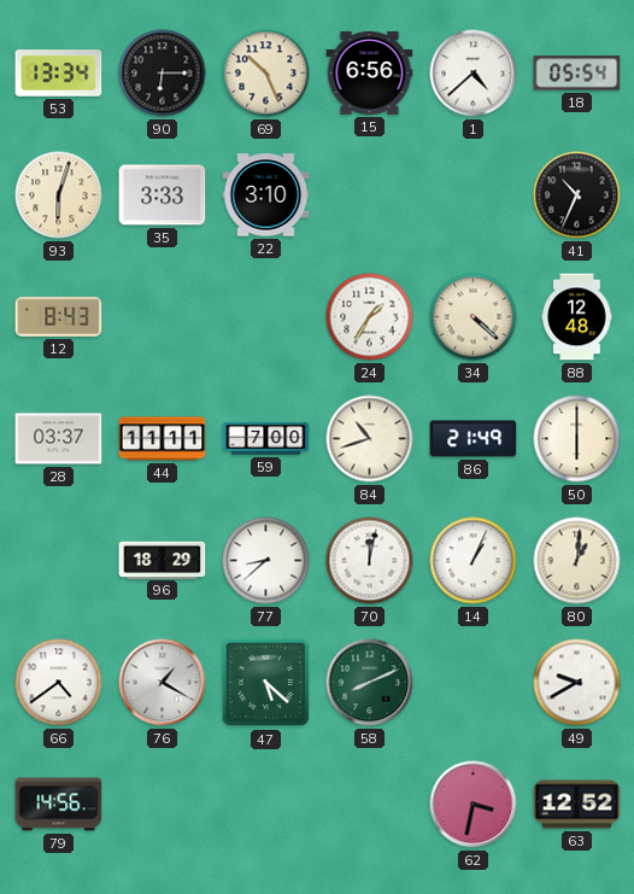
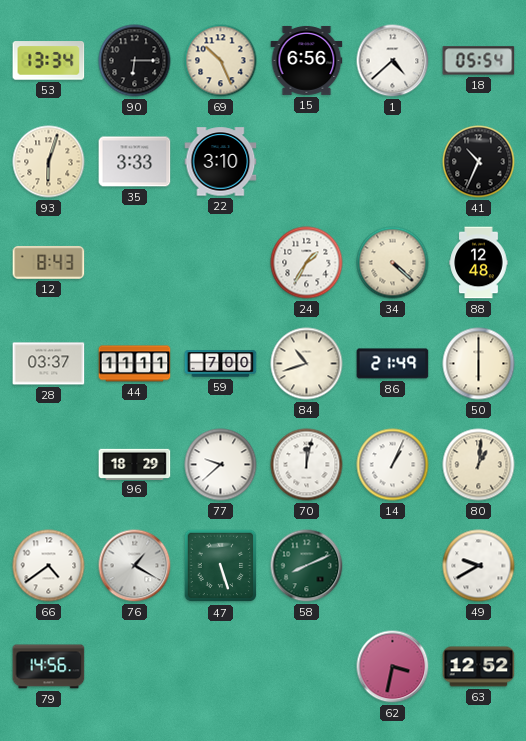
77: 8:38 -> 9:38 (221, 465)
47: 5:22 -> 5:27 (221, 566)
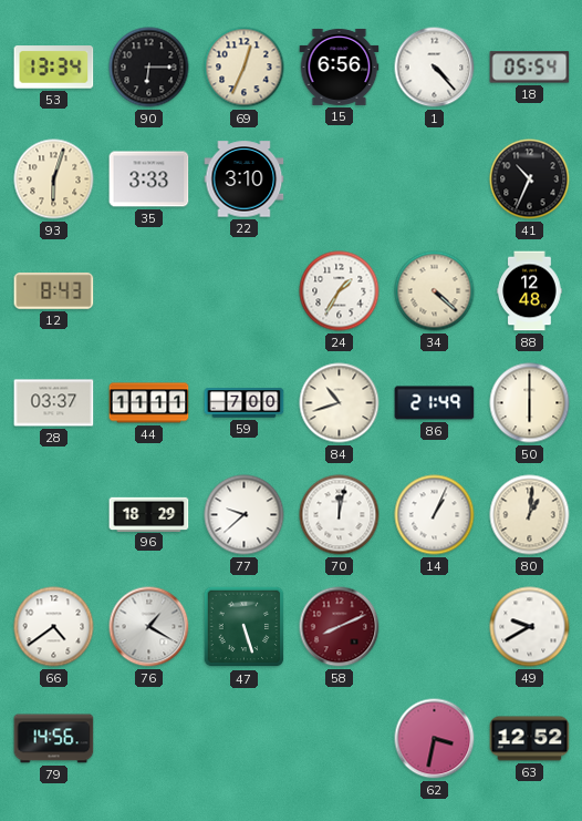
69: 10:26 -> 12:34 (245, 68)
1: 4:38 -> 4:23 (435, 68)
58 dial: green -> burgundy (340, 627)
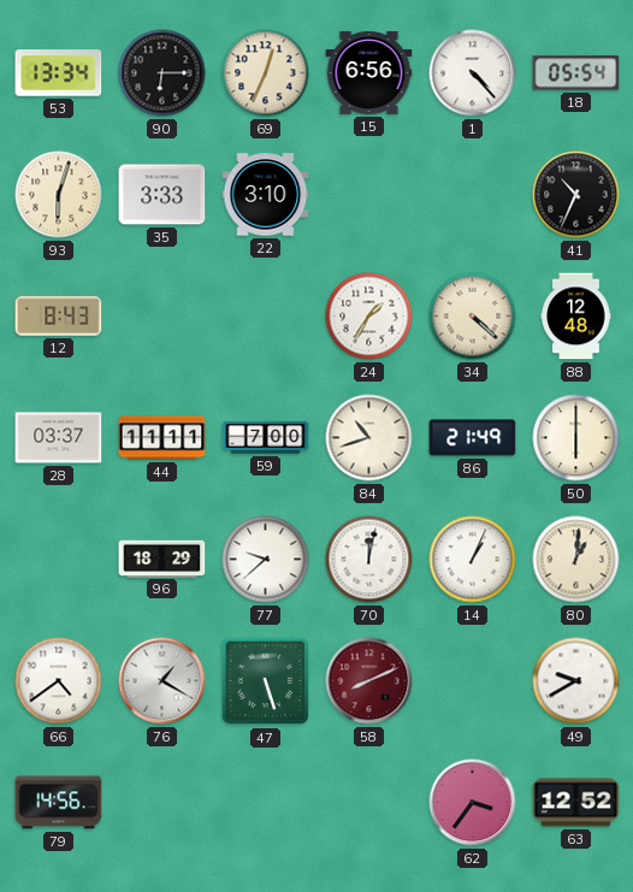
62: 3:32 -> 3:36 (473, 803)
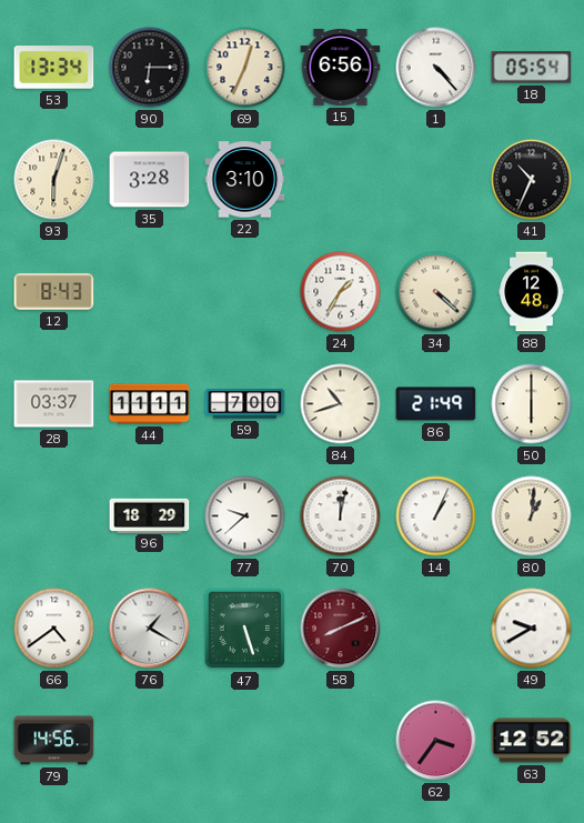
35: 3:33 -> 3:28 (150, 180)
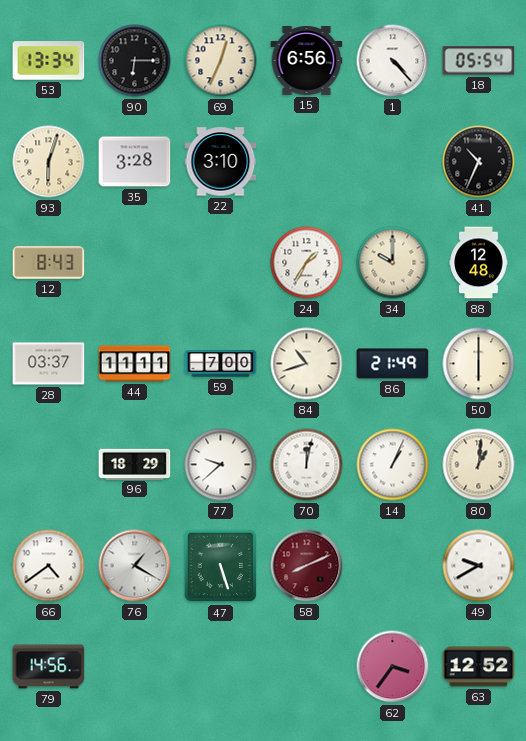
34: 4:22 -> 10:00 (393, 263)
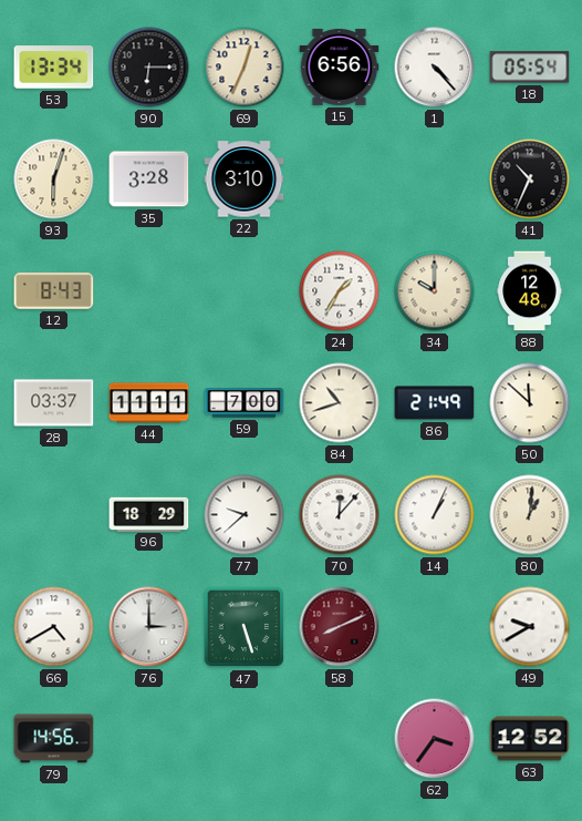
50: 6:00 -> 11:52 (530, 403)
70: 12:02 -> 12:07 (340, 515)
66: 4:39 -> 4:40 (54, 627)
76: 1:20 -> 3:00 (149, 627)
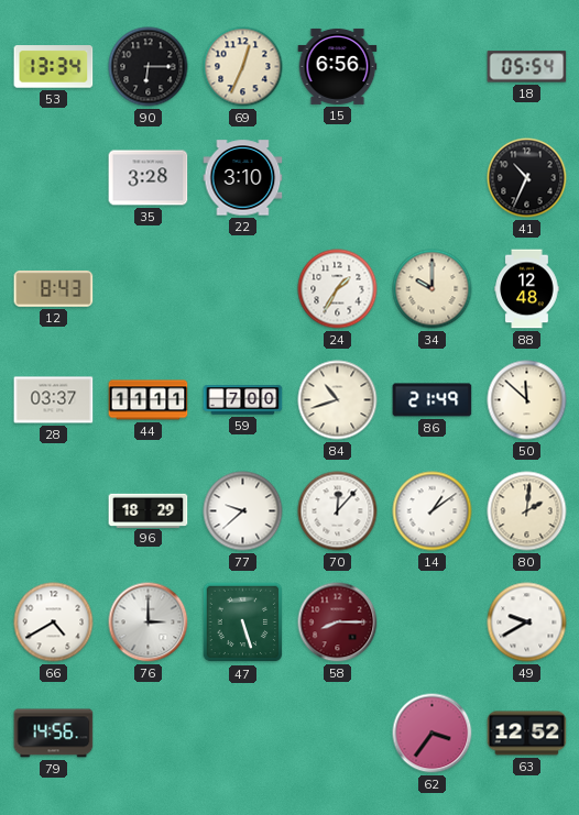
1: 4:23 -> none (435, 68)
93: 6:03 -> none (54, 179)
14: 1:04 -> 1:09 (433, 511)
80: 1:01 -> 2:01 (527, 511)
58: 8:11 -> 8:15 (338, 623)
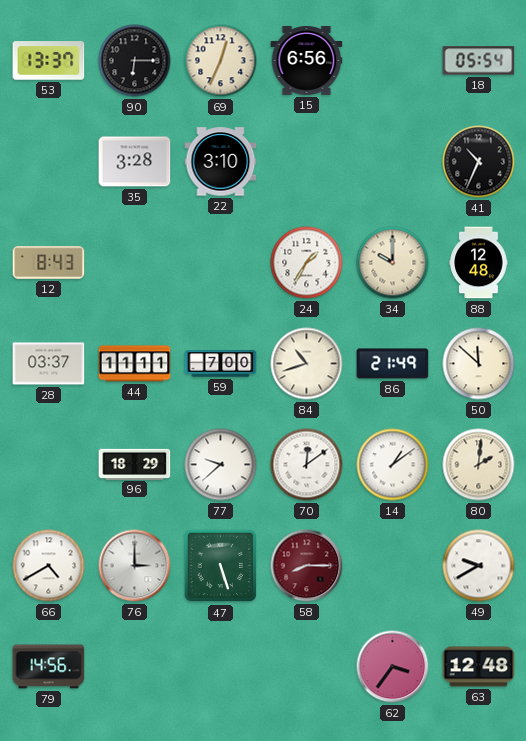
53: 13:34 -> 13:37 (49, 61)
70: 12:07 -> 12:09 (307, 465)
63: 12:52 -> 12:48 (479, 667)
